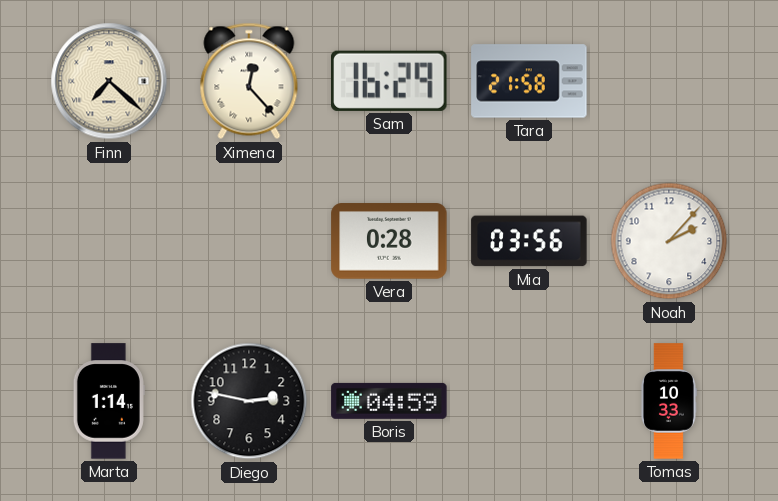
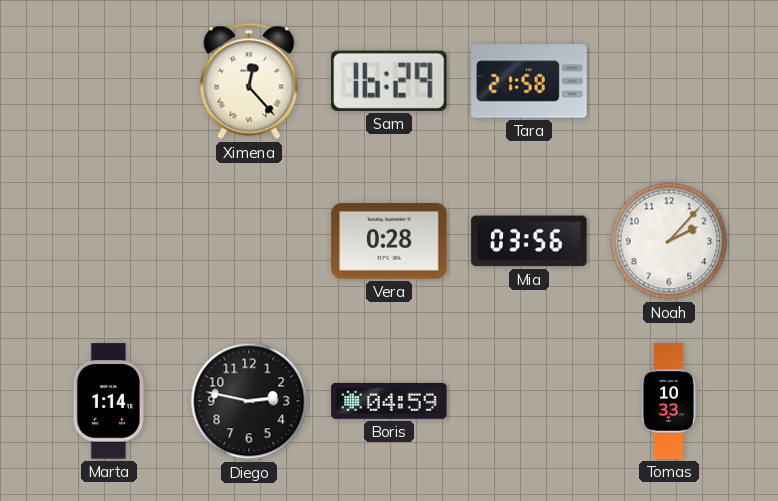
Finn: 7:22 -> none (109, 81)
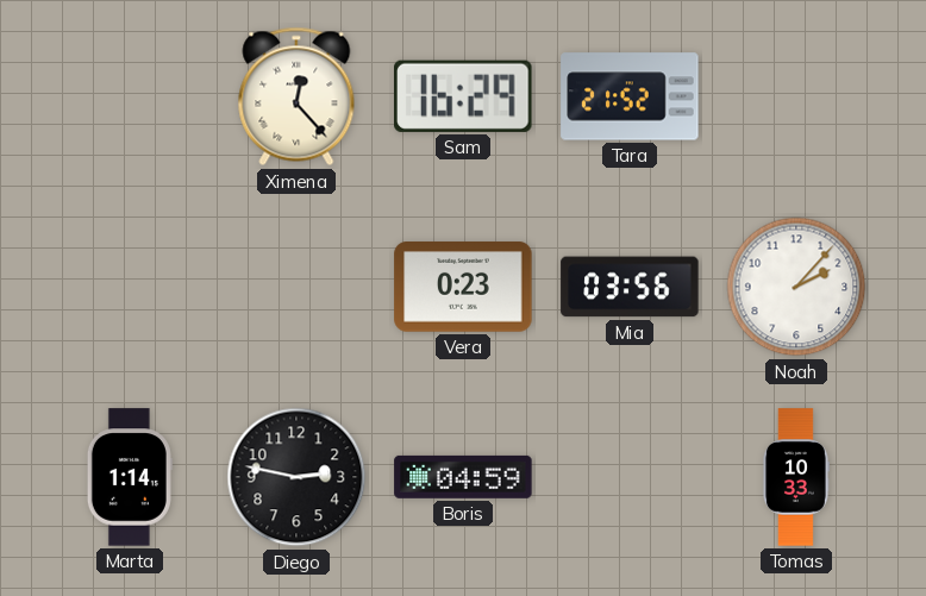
Tara: 21:58 -> 21:52 (630, 96)
Vera: 0:28 -> 0:23 (463, 287)
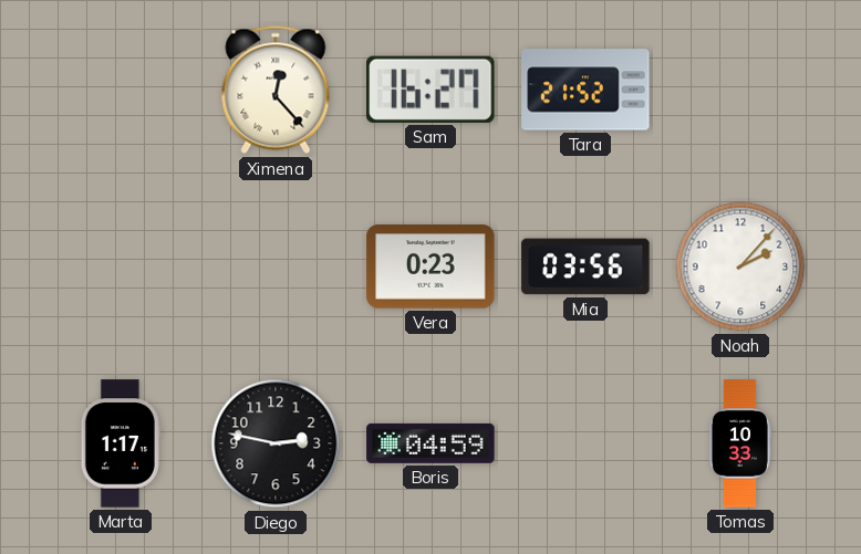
Sam: 16:29 -> 16:27 (432, 90)
Marta: 1:14 -> 1:17 (121, 443)
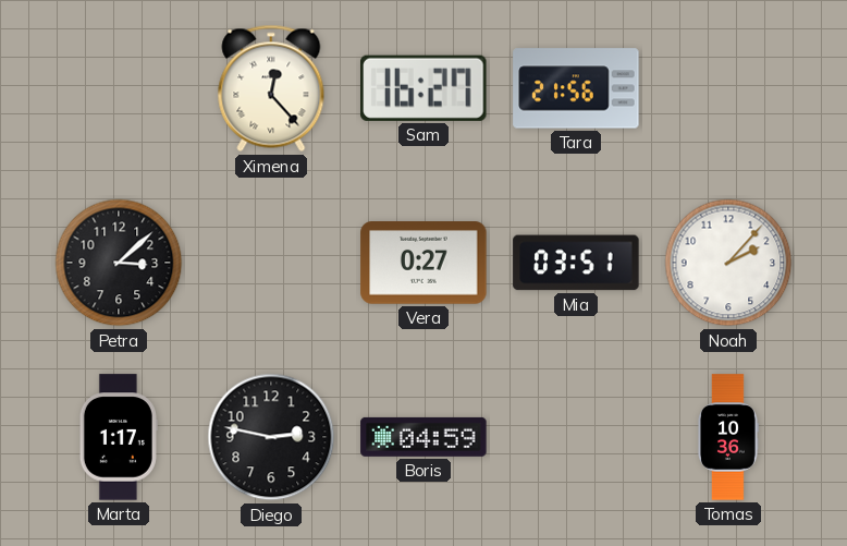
Tara: 21:52 -> 21:56 (576, 88)
Petra: none -> 3:08 (119, 263)
Vera: 0:23 -> 0:27 (423, 263)
Mia: 03:56 -> 03:51 (576, 263)
Tomas: 10:33 -> 10:36 (727, 437)
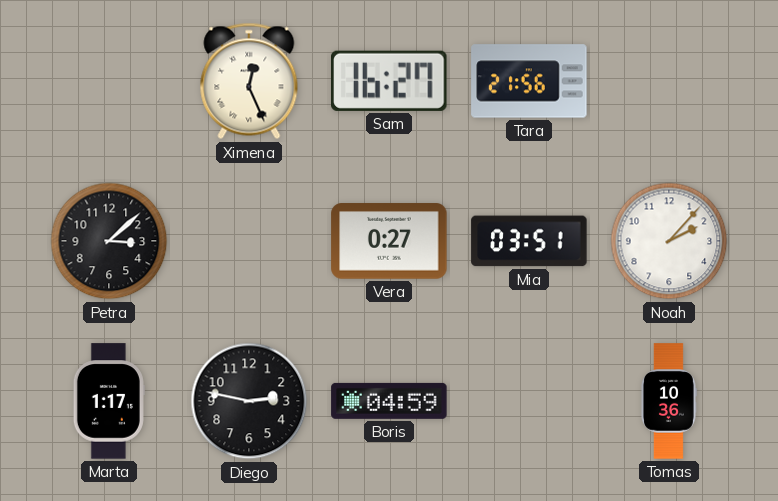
Ximena: 12:23 -> 12:26 (249, 81)
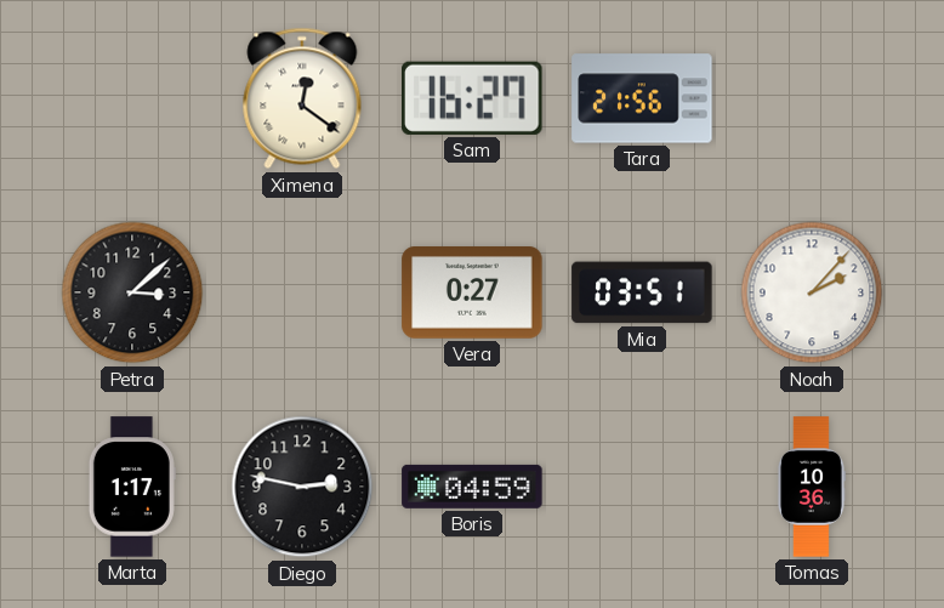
Ximena: 12:26 -> 12:21 (302, 98)
